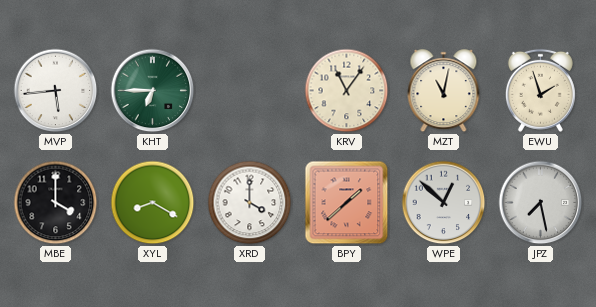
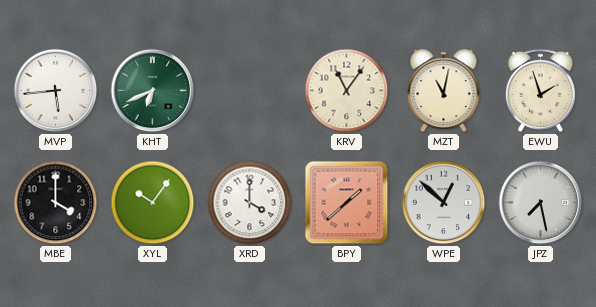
KHT: 6:45 -> 6:41 (153, 91)
XYL: 8:20 -> 10:06 (153, 203)
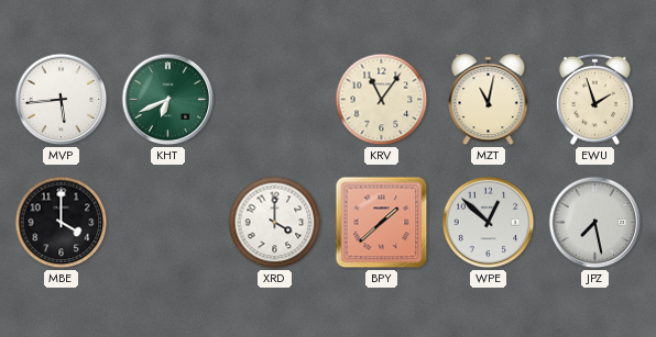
XYL: 10:06 -> none (153, 203)
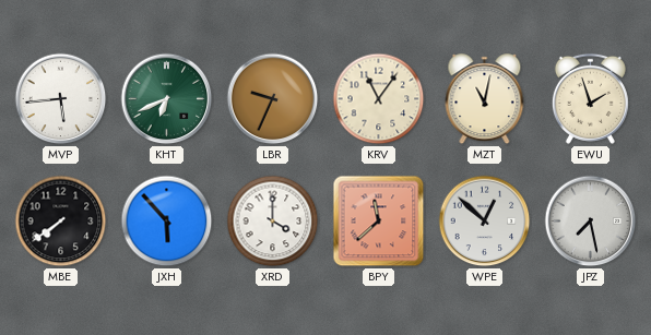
LBR: none -> 9:34 (273, 99)
MBE: 4:00 -> 7:39 (61, 222)
JXH: none -> 5:53 (167, 222)
BPY: 1:38 -> 11:38 (379, 222)
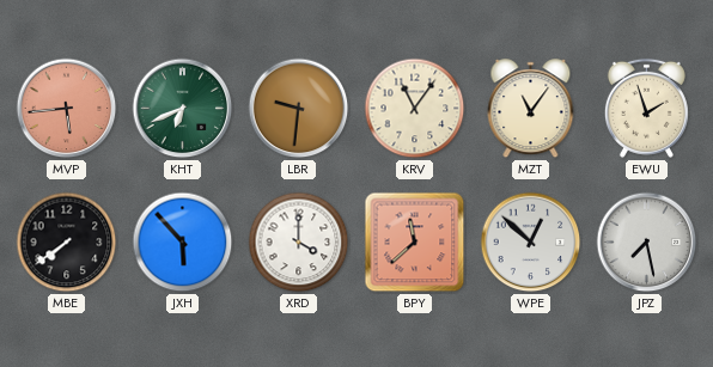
MVP dial: white -> salmon (67, 109)
LBR: 9:34 -> 9:31 (299, 109)
MZT: 11:02 -> 11:06 (531, 109)
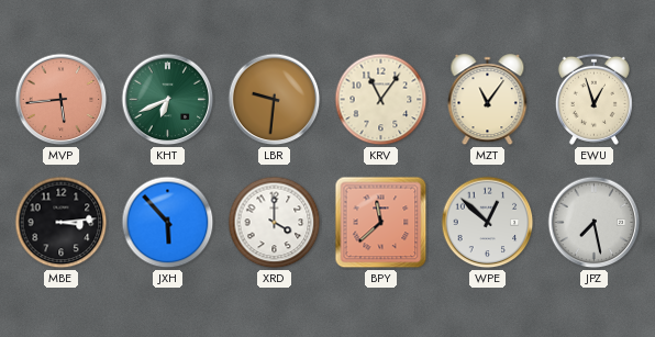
EWU: 1:57 -> 12:57 (593, 99)
MBE: 7:39 -> 3:14 (62, 223)
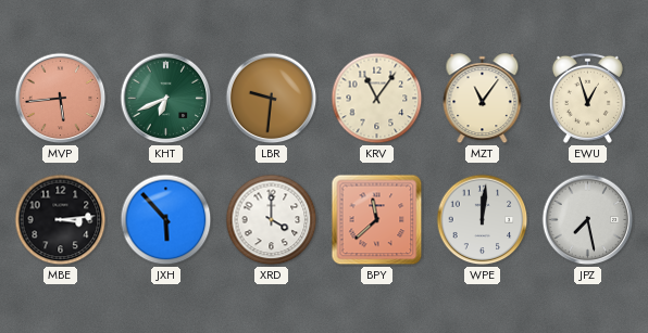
WPE: 12:52 -> 12:01 (483, 220)
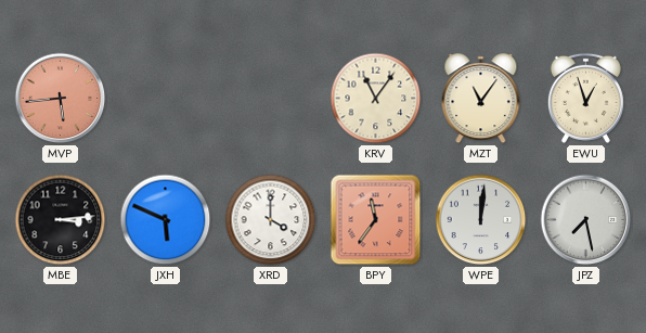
KHT: 6:41 -> none (166, 99)
LBR: 9:31 -> none (272, 99)
JXH: 5:53 -> 5:49 (166, 220)
BPY: 11:38 -> 11:36 (376, 220)
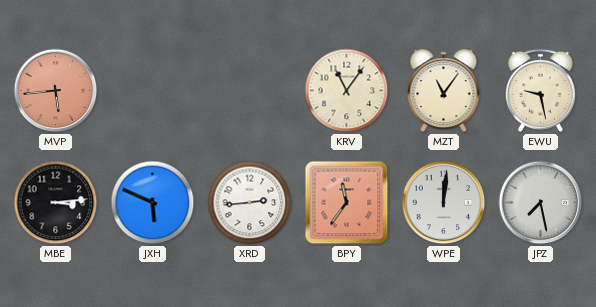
EWU: 12:57 -> 9:28 (540, 90)
XRD: 4:00 -> 2:44 (250, 203)
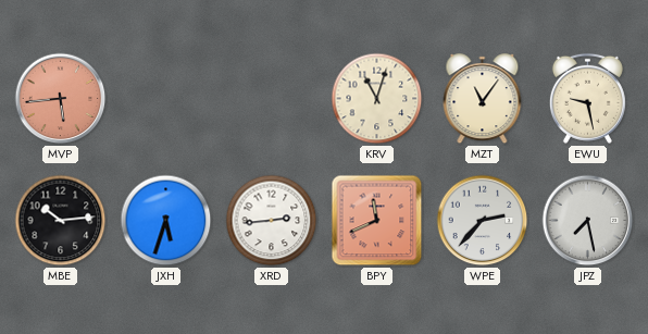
KRV: 11:06 -> 11:03 (377, 99)
MBE: 3:14 -> 10:14 (61, 221)
JXH: 5:49 -> 5:33 (166, 221)
BPY: 11:36 -> 11:41 (377, 221)
WPE: 12:01 -> 2:37 (483, 221)
